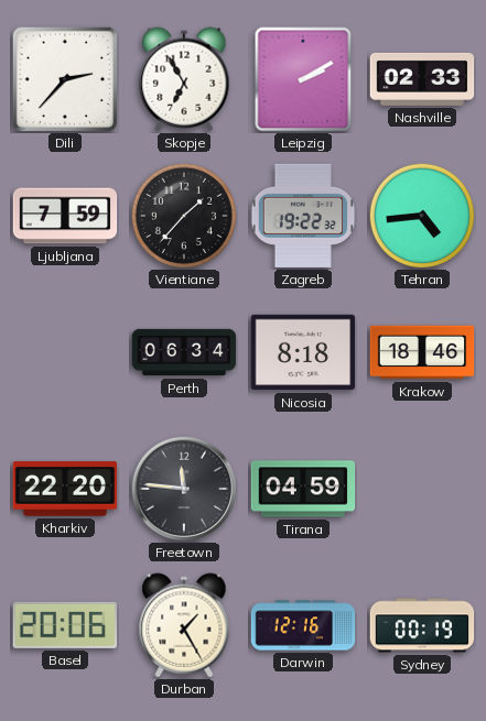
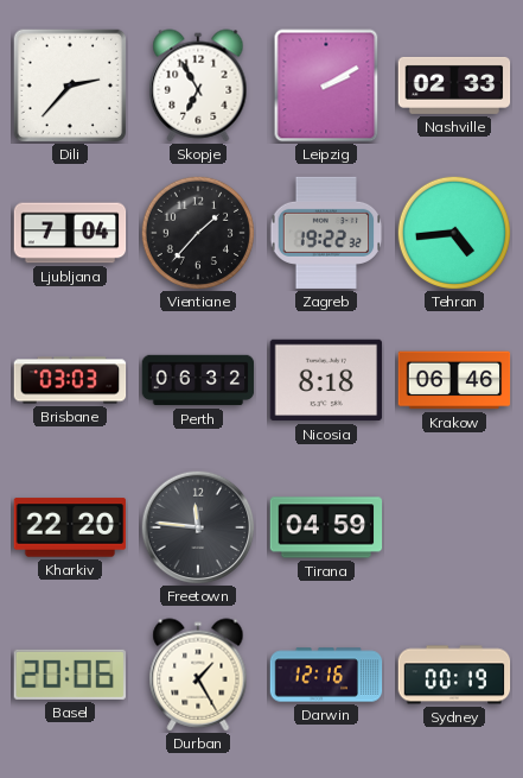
Ljubljana: 7:59 -> 7:04 (70, 233)
Brisbane: none -> 03:03 (70, 380)
Perth: 06:34 -> 06:32 (198, 380)
Krakow: 18:46 -> 06:46 (454, 380)
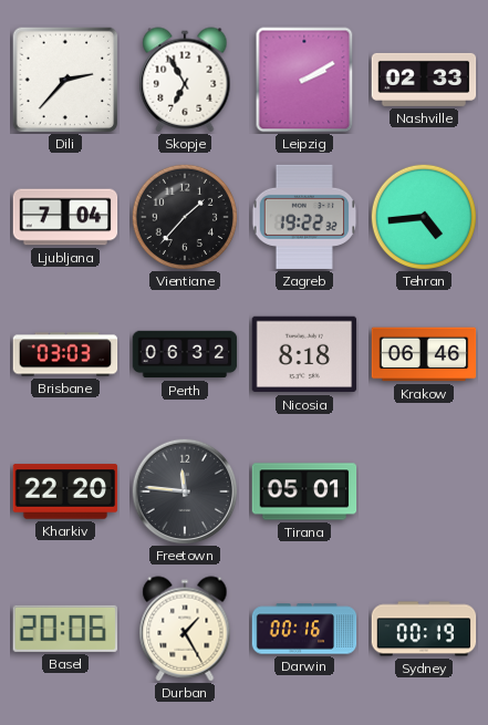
Tirana: 04:59 -> 05:01 (304, 491)
Darwin: 12:16 -> 00:16 (304, 629)
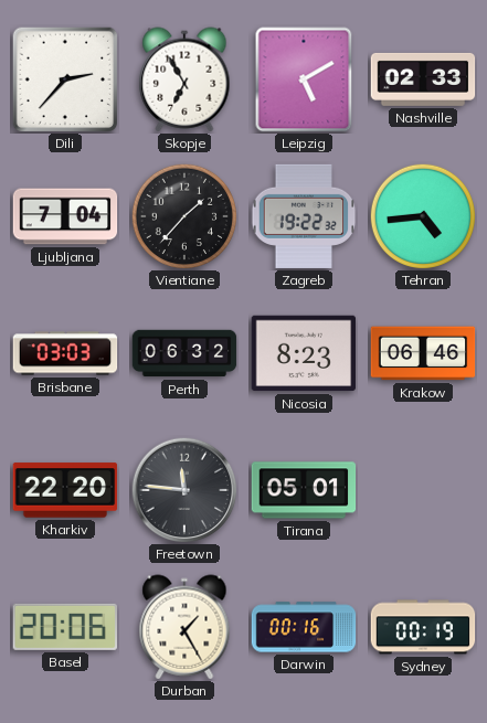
Leipzig: 2:10 -> 5:10 (304, 79)
Nicosia: 8:18 -> 8:23 (304, 353)
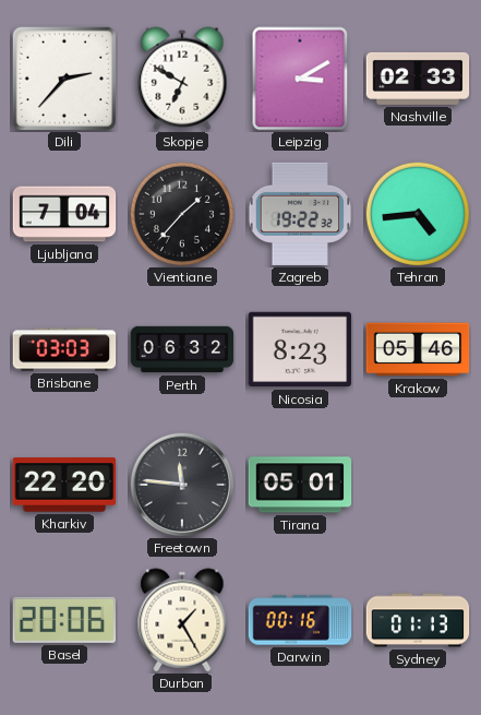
Skopje: 6:55 -> 6:50 (182, 79)
Leipzig: 5:10 -> 3:10 (300, 79)
Krakow: 06:46 -> 05:46 (418, 349)
Sydney: 00:19 -> 01:13 (418, 620)
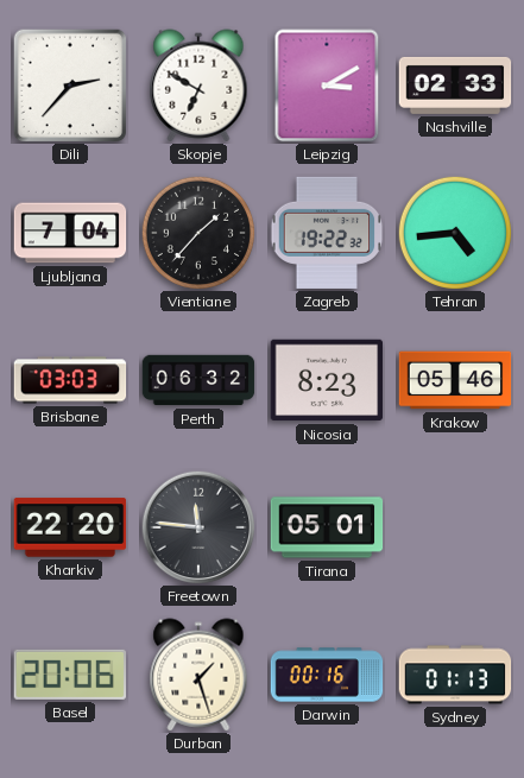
Durban: 1:25 -> 1:27 (198, 675)
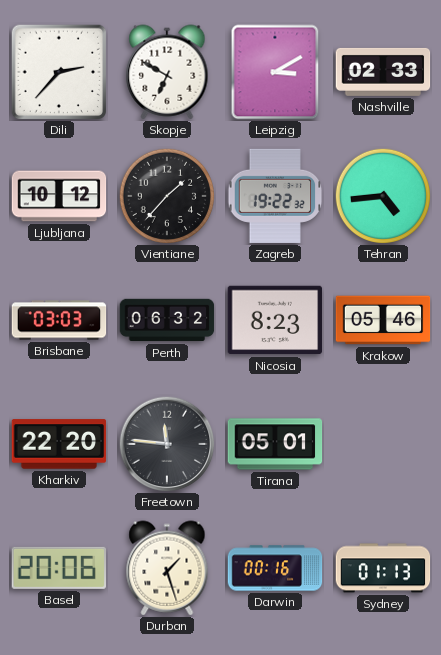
Ljubljana: 7:04 -> 10:12 (59, 196)
